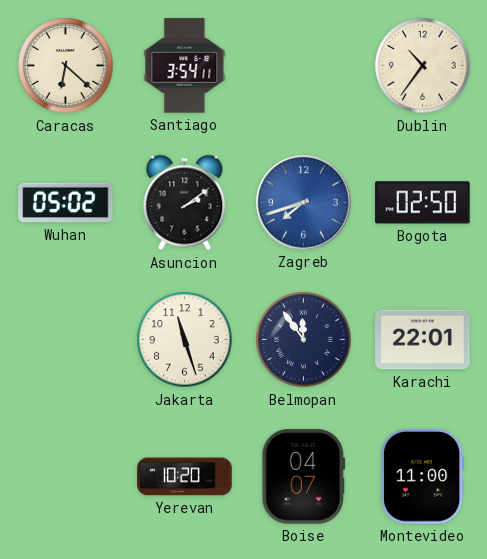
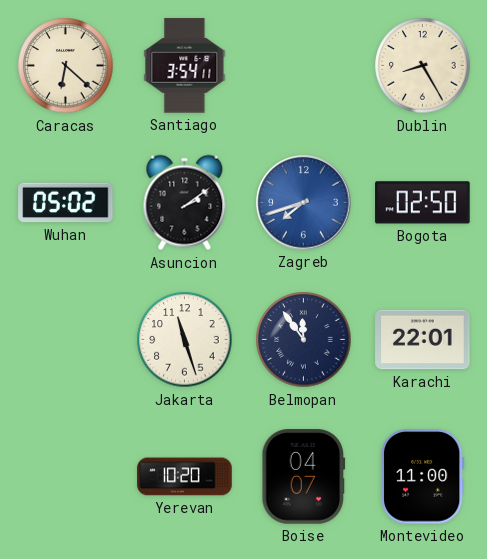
Dublin: 10:36 -> 8:25 (423, 66)
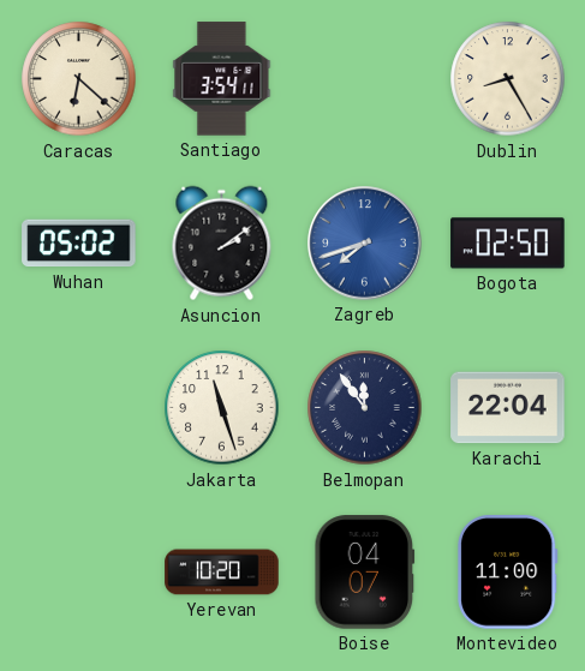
Karachi: 22:01 -> 22:04 (508, 408)
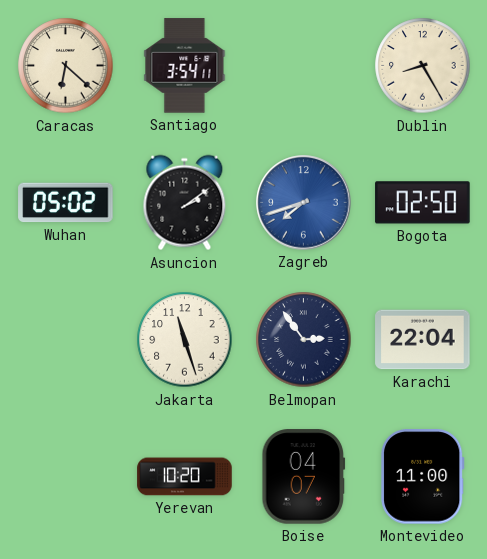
Belmopan: 11:54 -> 2:54 (304, 340)
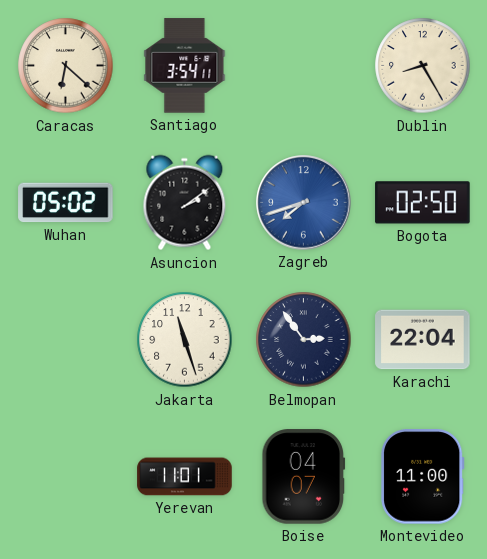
Yerevan: 10:20 -> 11:01 (185, 477)
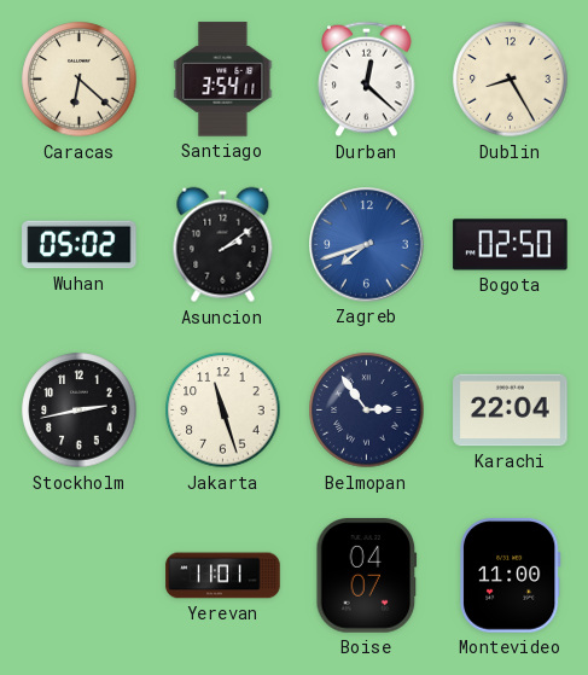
Durban: none -> 12:22 (367, 80)
Stockholm: none -> 2:43 (80, 411)
